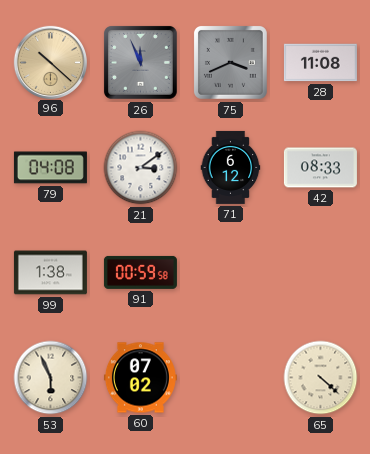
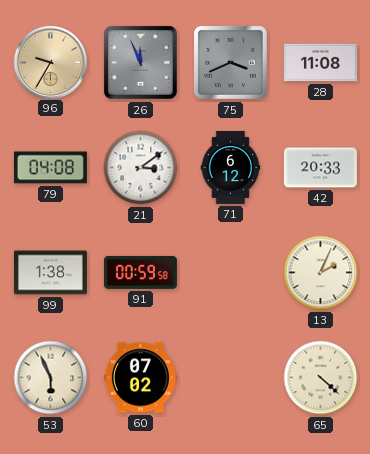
96: 10:22 -> 9:35 (50, 62)
42: 08:33 -> 20:33 (320, 168)
13: none -> 2:04 (321, 273)
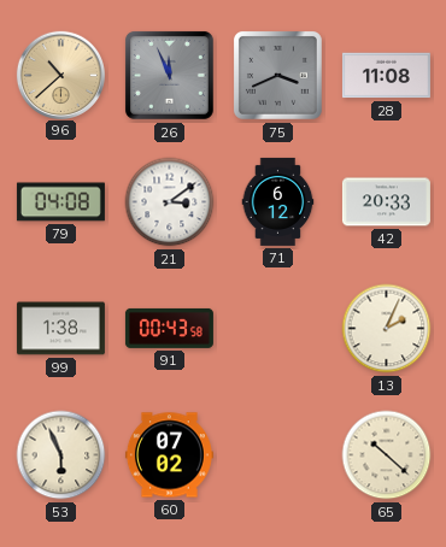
96: 9:35 -> 10:38 (60, 75)
91: 00:59 -> 00:43 (169, 328)
65: 4:22 -> 10:22 (387, 455)
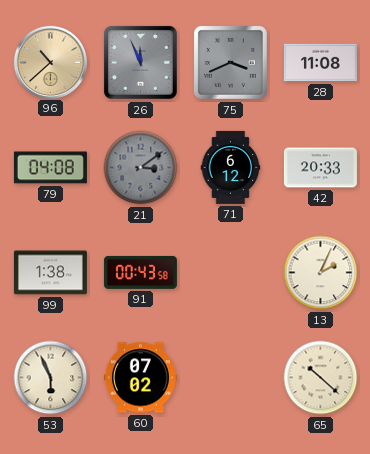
21 dial: white -> grey (141, 168)
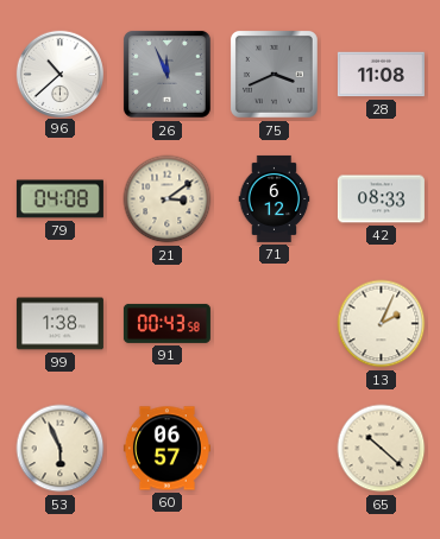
96 dial: champagne -> white (59, 74)
21 dial: grey -> cream (168, 199)
42: 20:33 -> 08:33 (381, 199)
60: 07:02 -> 06:57 (166, 449)
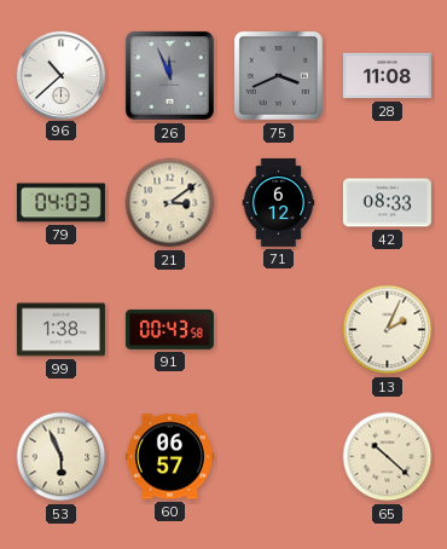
79: 04:08 -> 04:03 (60, 203)
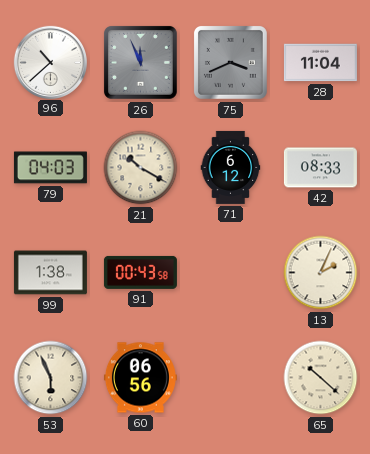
28: 11:08 -> 11:04 (320, 63)
21: 3:09 -> 10:20 (141, 168)
60: 06:57 -> 06:56 (140, 378)
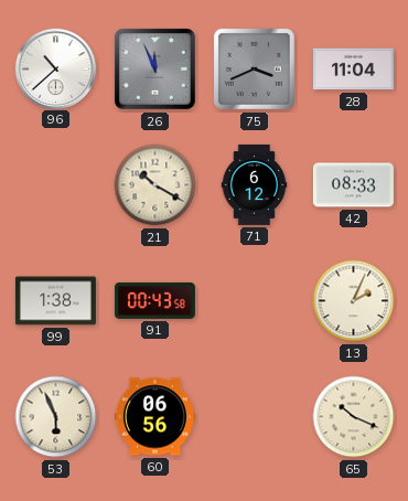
79: 04:03 -> none (50, 168)
65: 10:22 -> 10:19 (354, 417)
